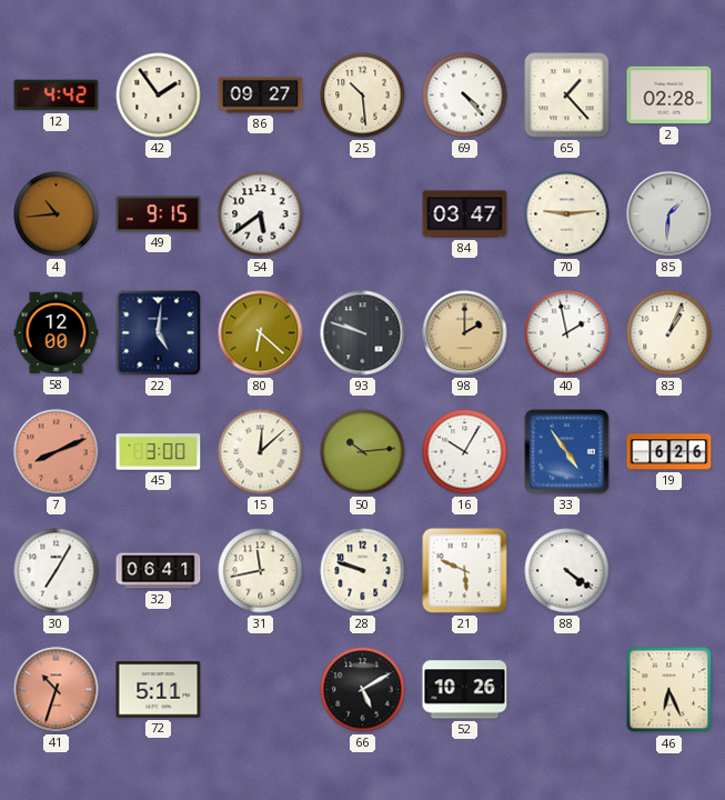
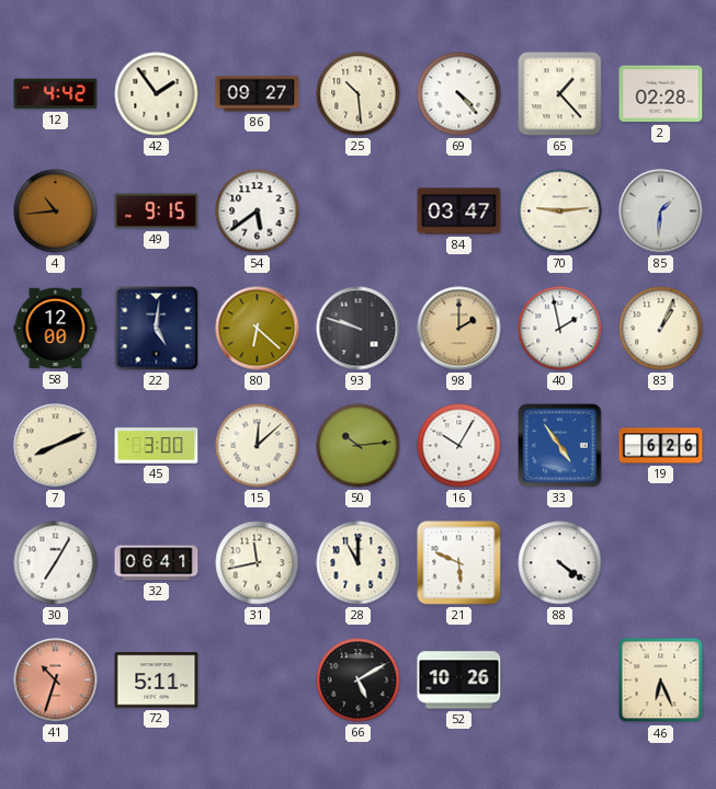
7 dial: salmon -> cream (56, 446)
28: 9:48 -> 11:00 (359, 563)
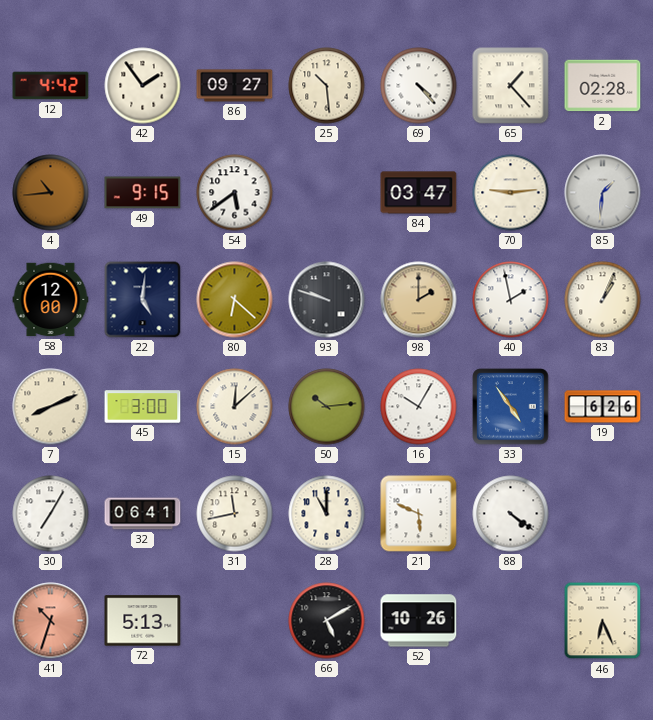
72: 5:11 -> 5:13 (143, 621)
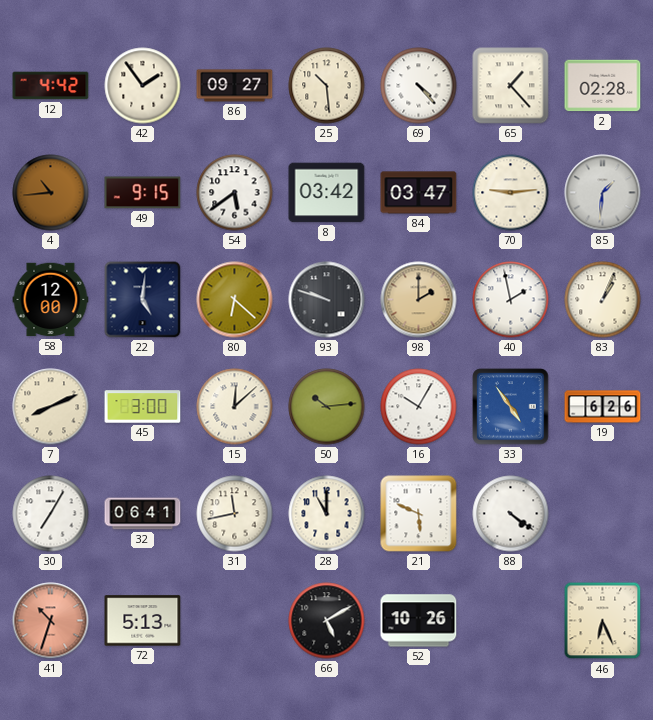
8: none -> 03:42 (327, 193)
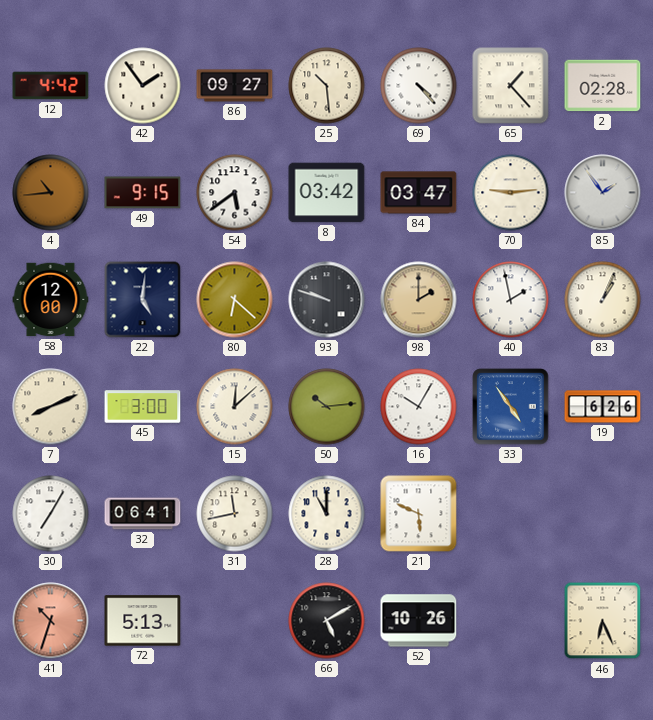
85: 1:31 -> 1:54 (603, 193)
88: 4:21 -> none (511, 514)
